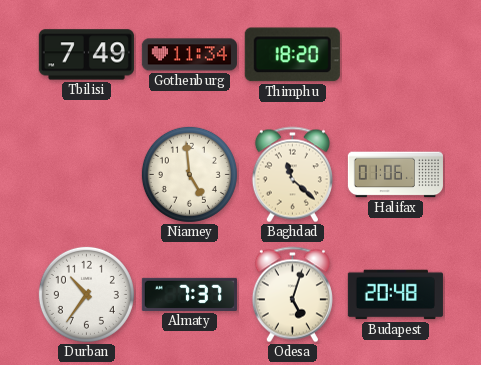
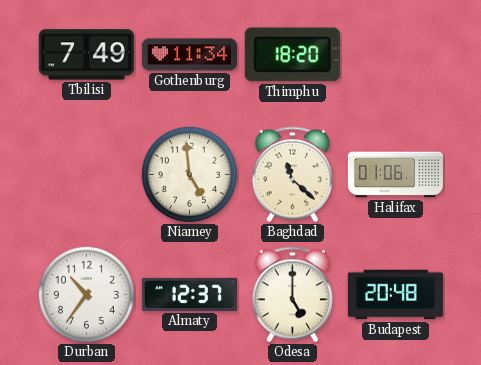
Almaty: 7:37 -> 12:37 (189, 294)
Odesa: 5:03 -> 5:00 (292, 295)
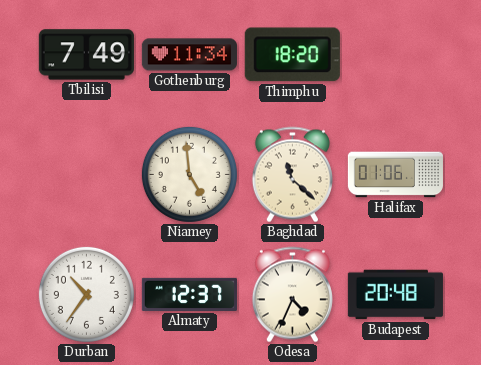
Odesa: 5:00 -> 4:34 (292, 295)
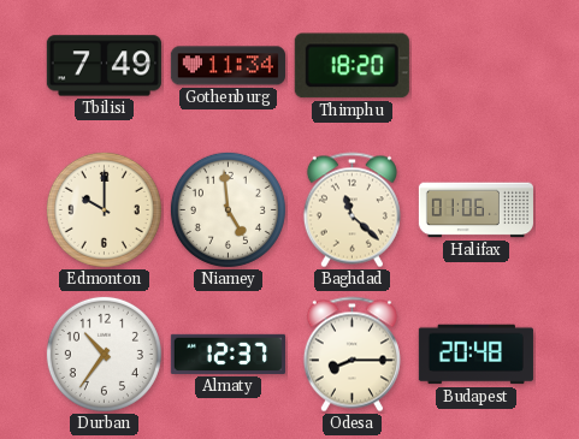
Edmonton: none -> 10:00 (104, 209)
Odesa: 4:34 -> 8:15 (351, 355)
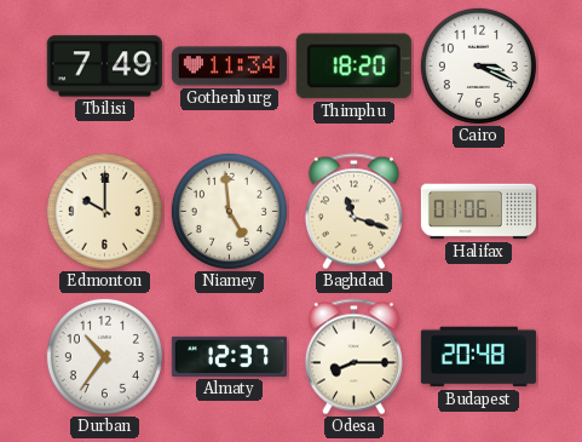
Cairo: none -> 3:19 (478, 65)
Baghdad: 11:22 -> 11:18 (353, 212)
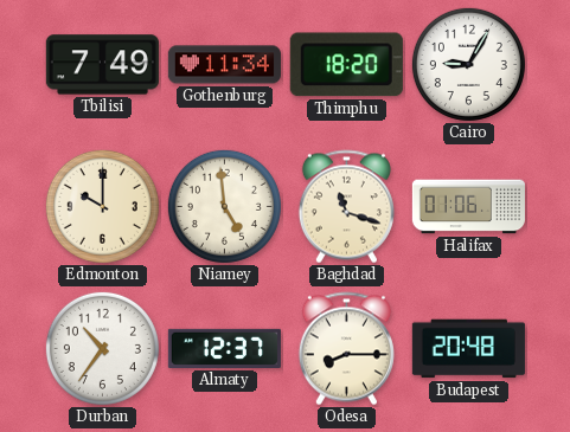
Cairo: 3:19 -> 9:05 (468, 64)
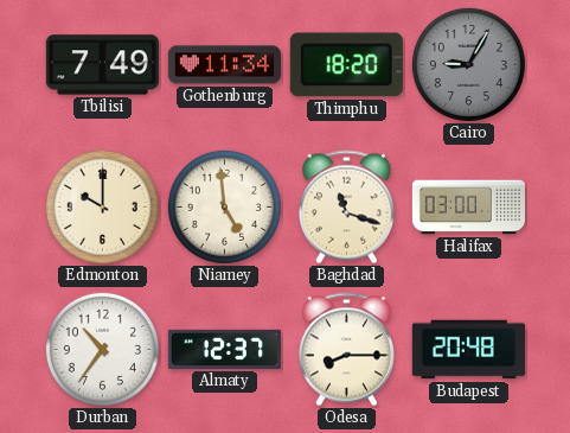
Cairo dial: white -> grey (468, 64)
Halifax: 01:06 -> 03:00 (468, 208)
